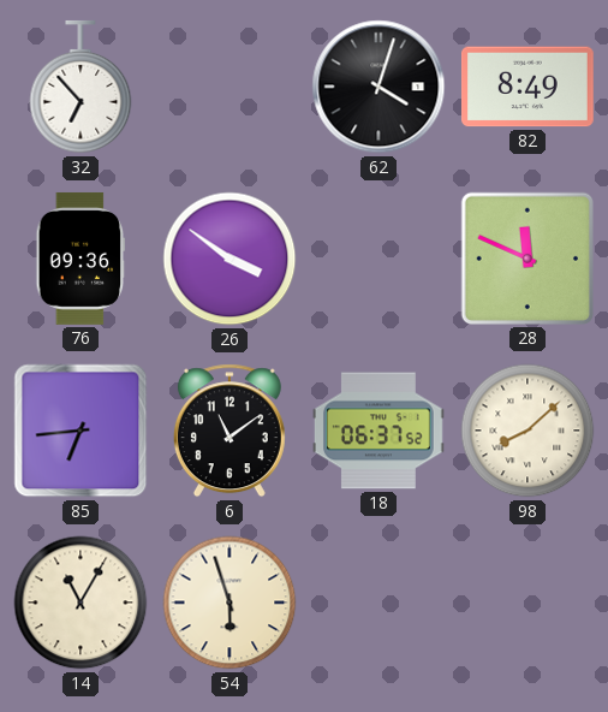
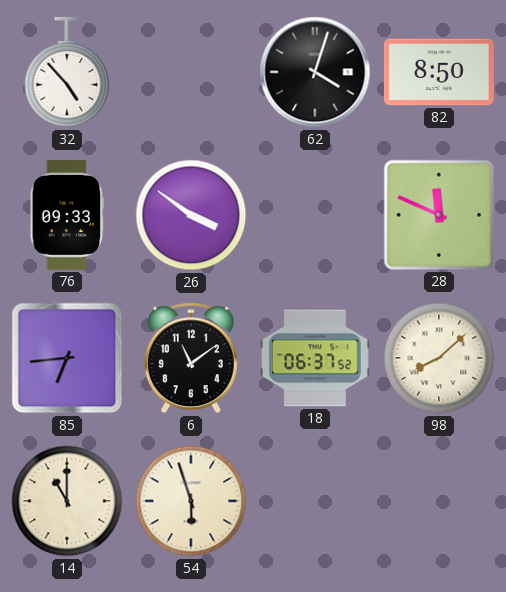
32: 6:53 -> 4:53 (67, 72)
82: 8:49 -> 8:50 (439, 72)
76: 09:36 -> 09:33 (67, 215)
14: 11:05 -> 11:00 (67, 501)
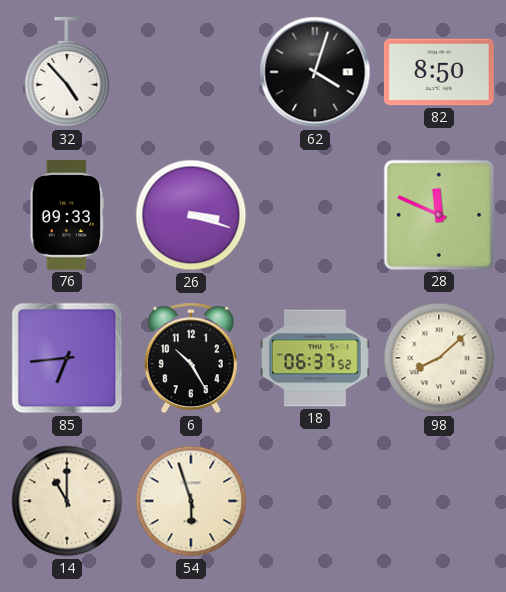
26: 3:51 -> 3:18 (191, 215)
6: 11:09 -> 10:25 (191, 358)
